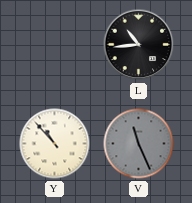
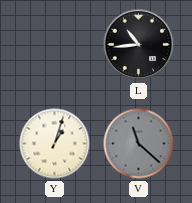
Y: 10:53 -> 1:03 (55, 144)
V: 11:26 -> 11:22 (139, 144)
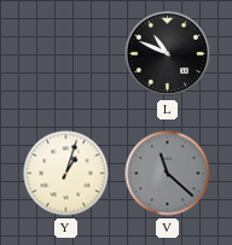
L: 10:44 -> 10:49 (168, 54)
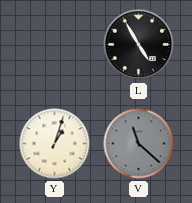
L: 10:49 -> 4:55 (139, 45)
